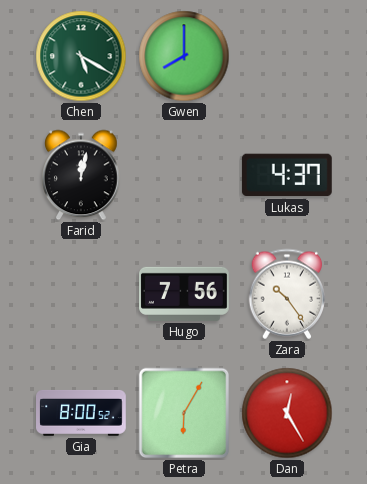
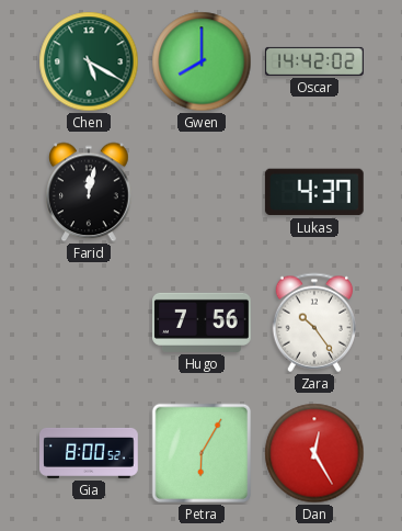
Oscar: none -> 14:42 (315, 61)
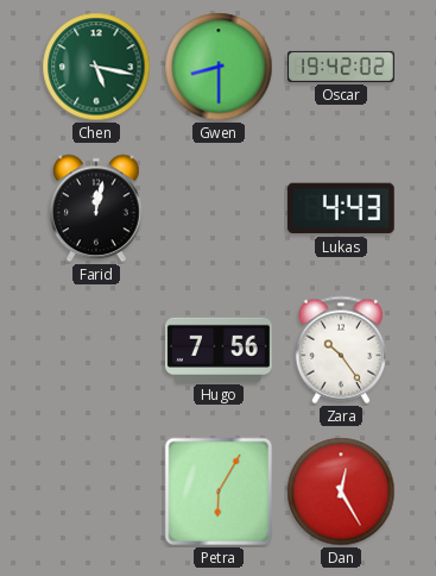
Chen: 5:20 -> 5:17 (96, 67)
Gwen: 8:00 -> 8:30 (219, 67)
Oscar: 14:42 -> 19:42 (342, 67)
Lukas: 4:37 -> 4:43 (341, 208)
Gia: 8:00 -> none (90, 453)
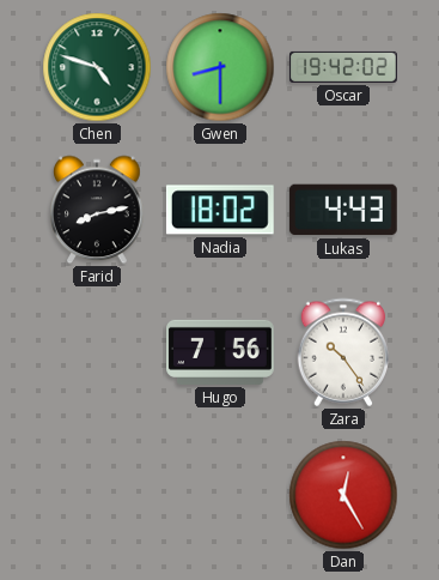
Chen: 5:17 -> 4:48 (97, 67)
Farid: 12:02 -> 8:13 (98, 210)
Nadia: none -> 18:02 (220, 210)
Petra: 6:05 -> none (219, 492)
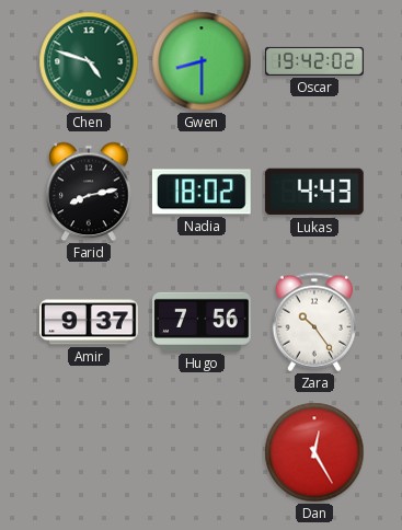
Amir: none -> 9:37 (90, 322)
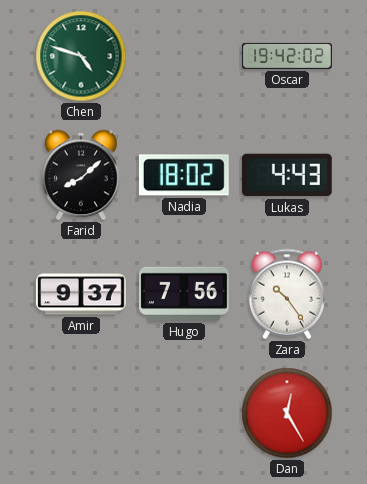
Gwen: 8:30 -> none (202, 61)
Farid: 8:13 -> 8:08 (82, 175)
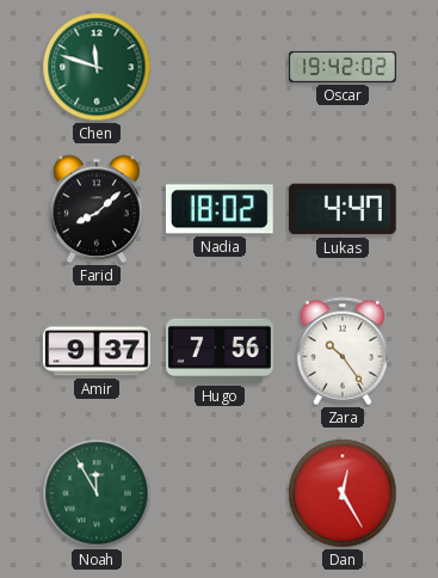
Chen: 4:48 -> 11:48 (97, 67)
Lukas: 4:43 -> 4:47 (343, 209)
Noah: none -> 11:55 (97, 493)
